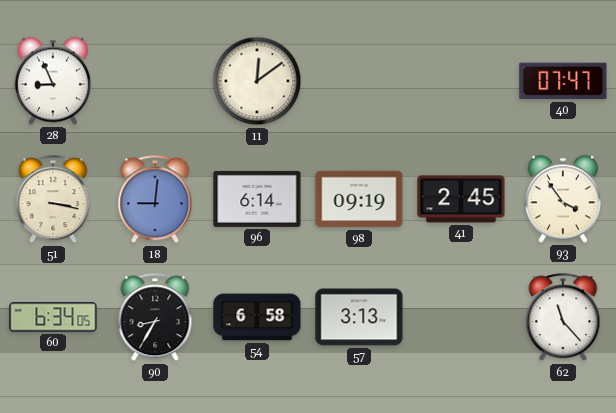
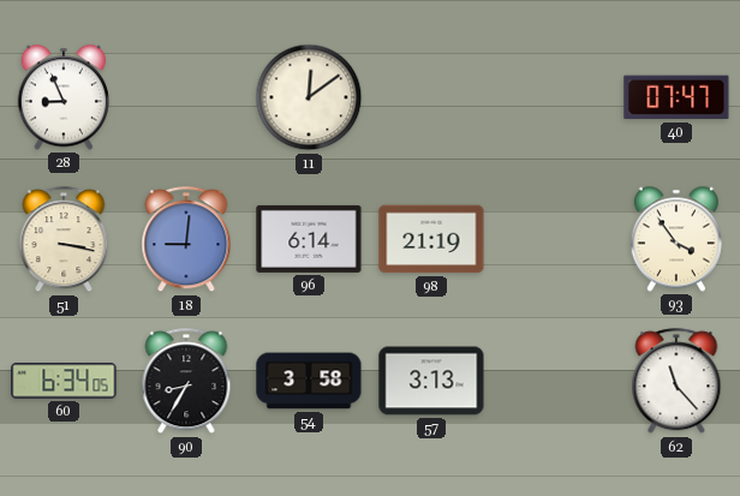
98: 09:19 -> 21:19 (431, 239)
41: 2:45 -> none (461, 199)
54: 6:58 -> 3:58 (309, 381)
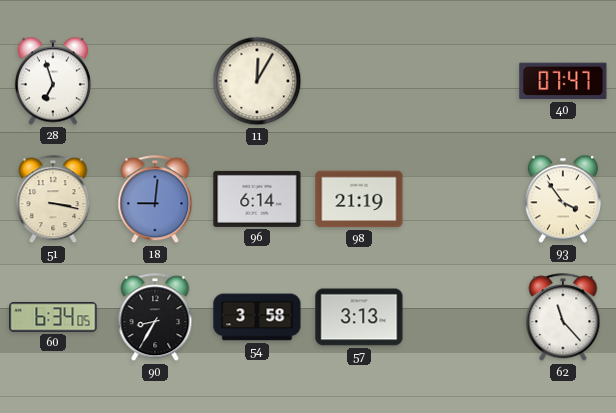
28: 8:56 -> 6:57 (53, 81)
11: 12:09 -> 12:05 (257, 81)
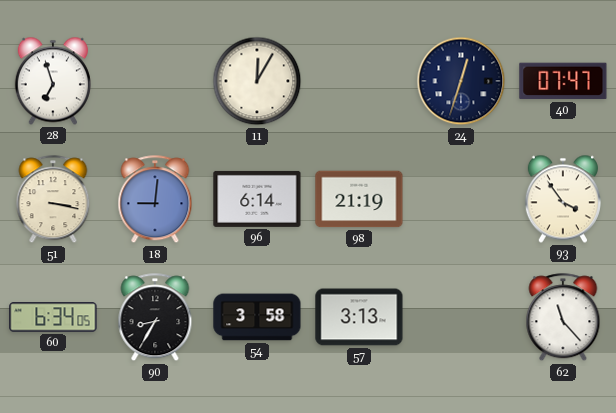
24: none -> 12:33 (461, 81)
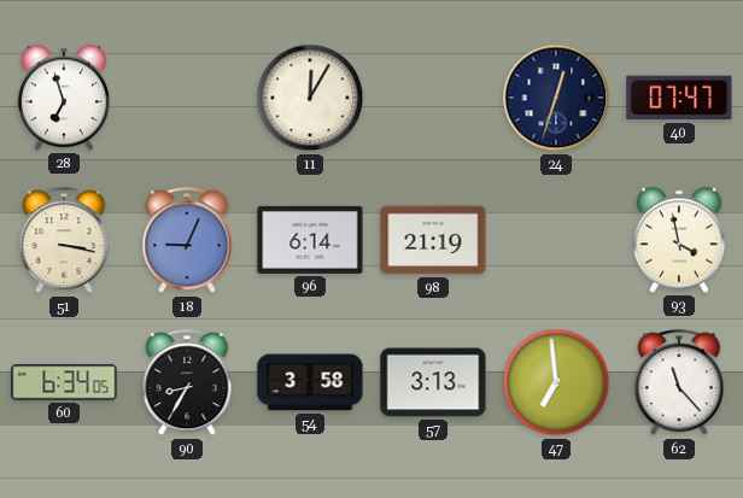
18: 9:01 -> 9:04 (187, 241)
93: 3:54 -> 3:58 (679, 240)
47: none -> 6:59 (556, 382)
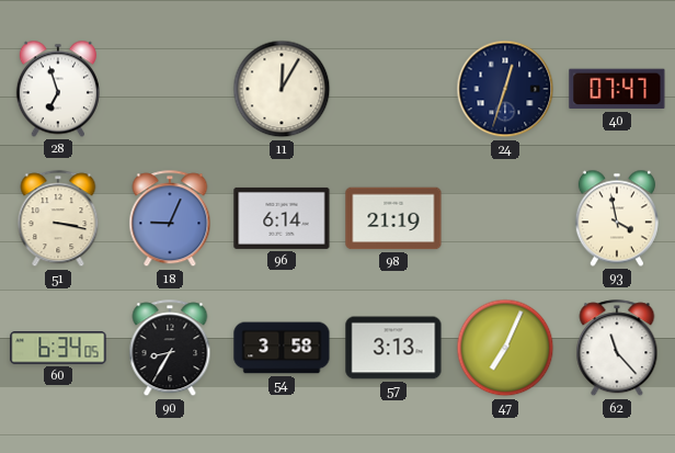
47: 6:59 -> 7:04 (505, 348)
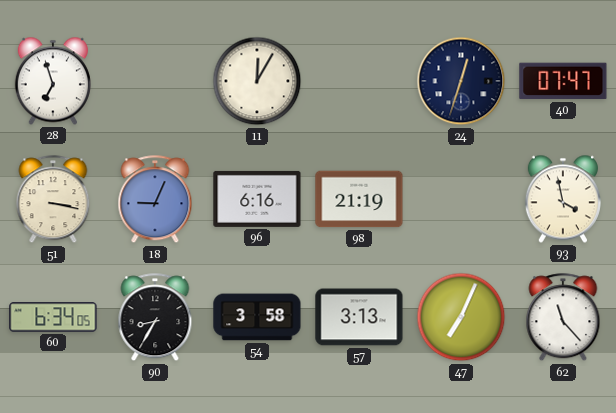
96: 6:14 -> 6:16 (257, 199)
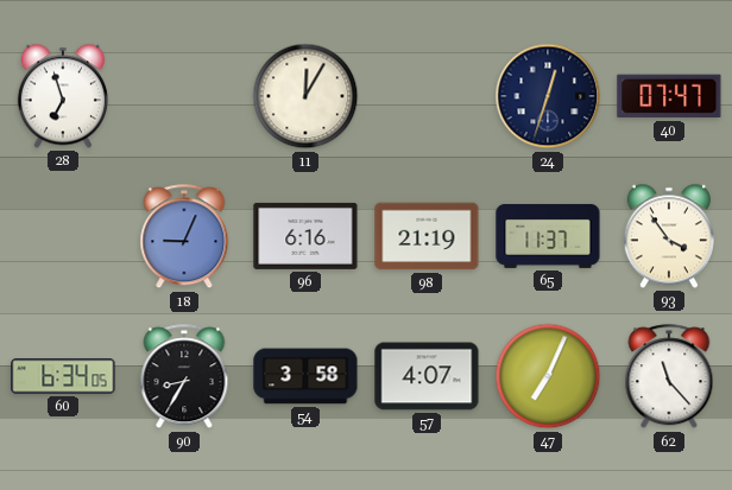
51: 3:17 -> none (53, 200)
65: none -> 11:37 (548, 236)
93: 3:58 -> 3:54 (669, 236)
57: 3:13 -> 4:07 (427, 376)
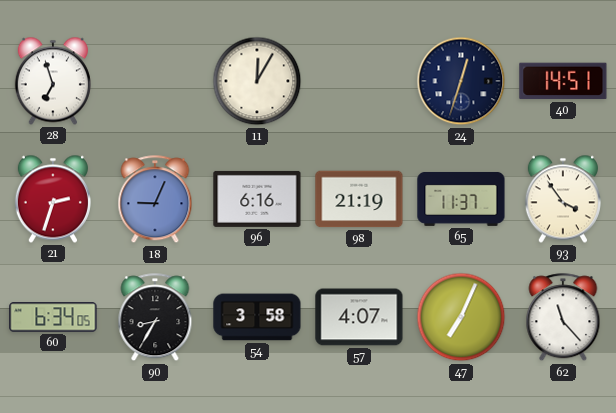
40: 07:47 -> 14:51 (563, 81)
21: none -> 2:33 (53, 199)
